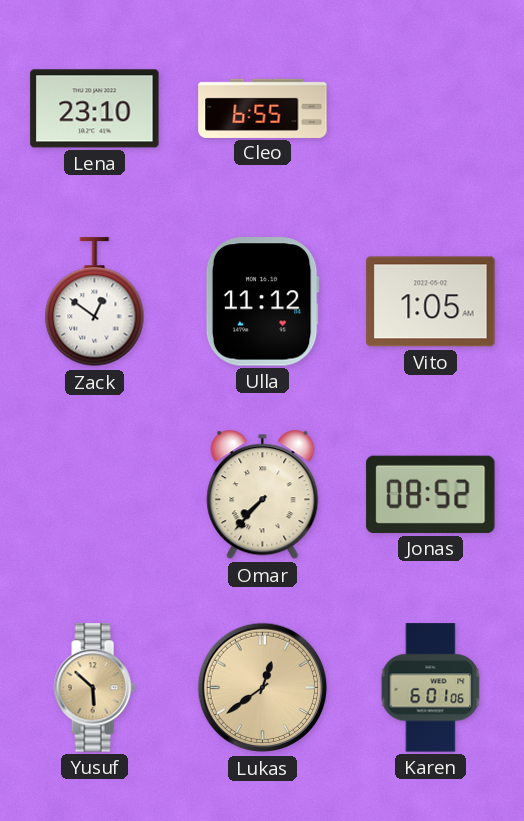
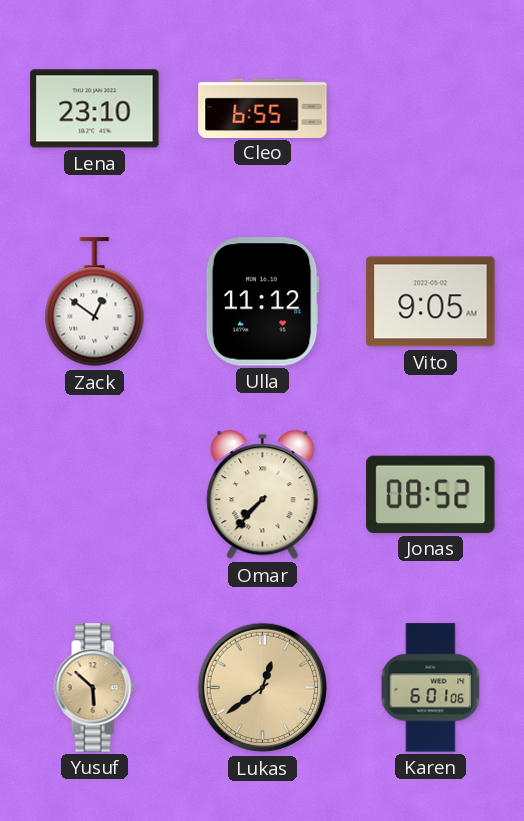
Vito: 1:05 -> 9:05 (431, 302)
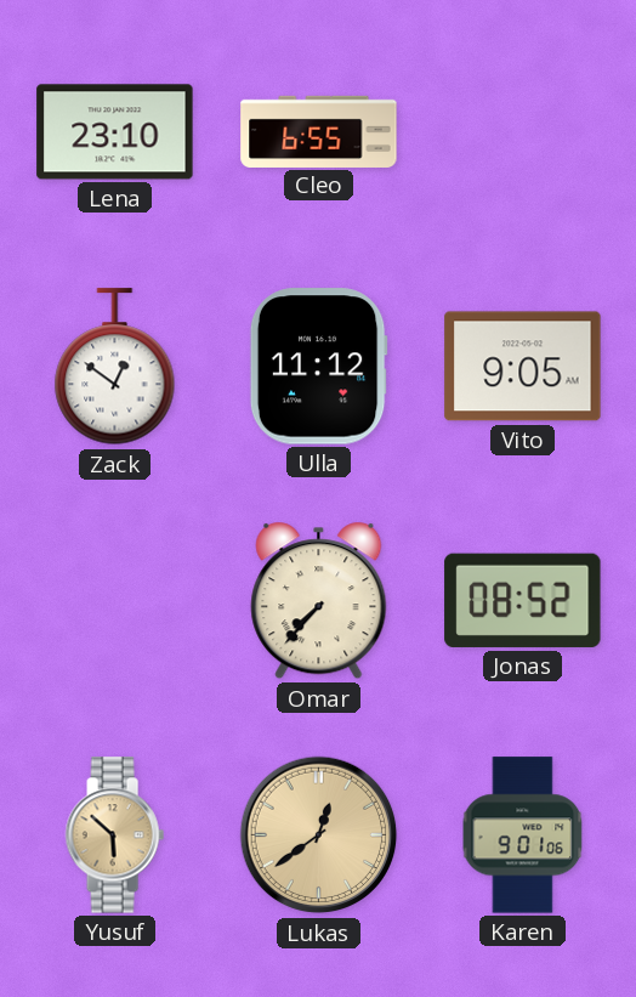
Karen: 6:01 -> 9:01 (523, 835)
